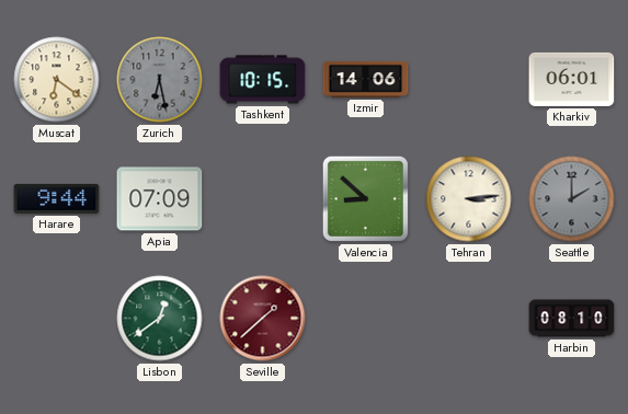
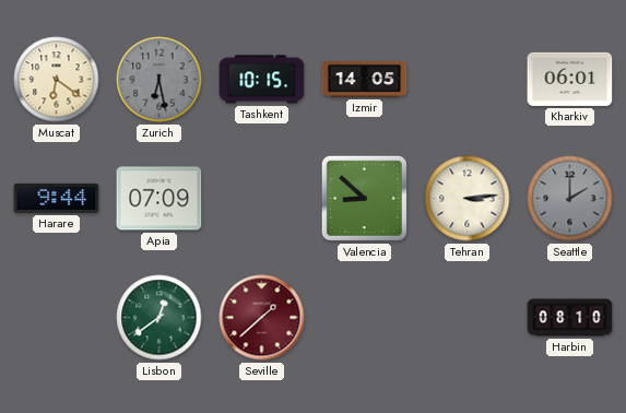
Izmir: 14:06 -> 14:05 (365, 79)
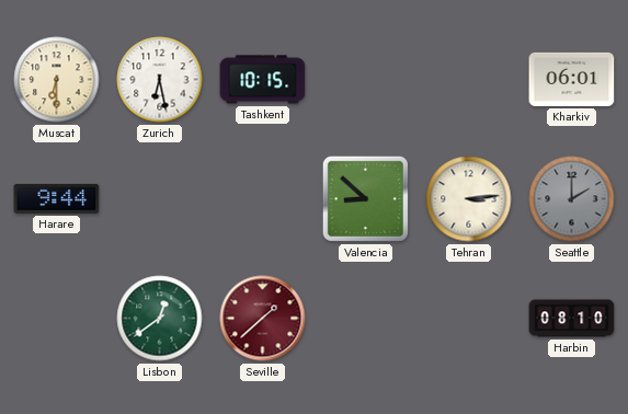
Muscat: 6:21 -> 6:30 (57, 80)
Zurich dial: grey -> white (160, 80)
Izmir: 14:05 -> none (365, 79)
Apia: 07:09 -> none (160, 199)
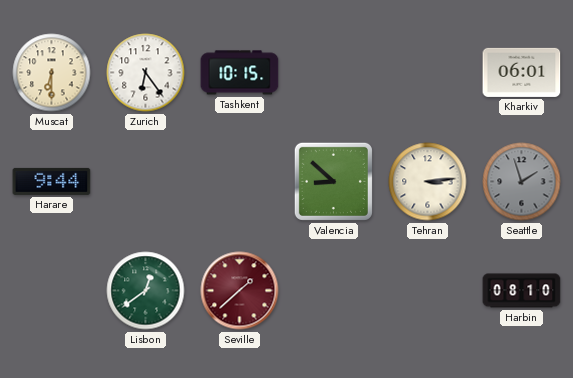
Zurich: 6:28 -> 6:24 (146, 73)
Seattle: 2:00 -> 1:57 (522, 182)
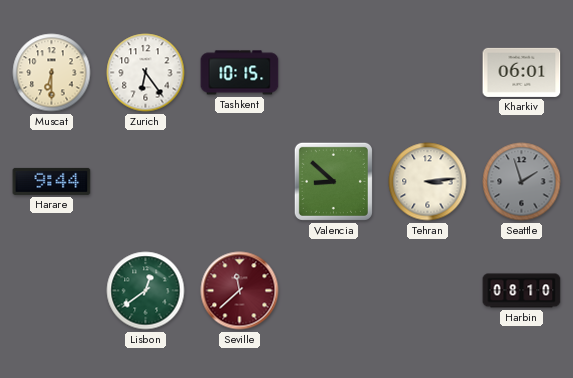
Seville: 1:38 -> 11:38 (240, 291)
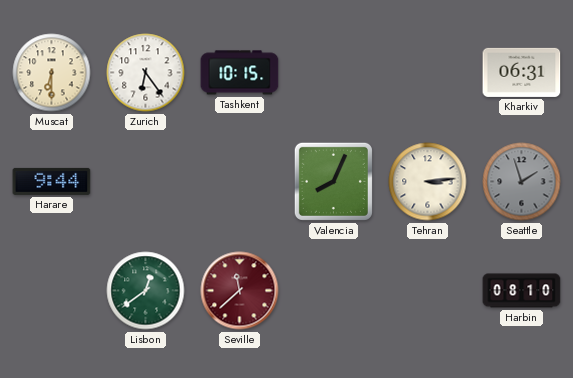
Kharkiv: 06:01 -> 06:31 (522, 72)
Valencia: 8:52 -> 8:04 (333, 181)
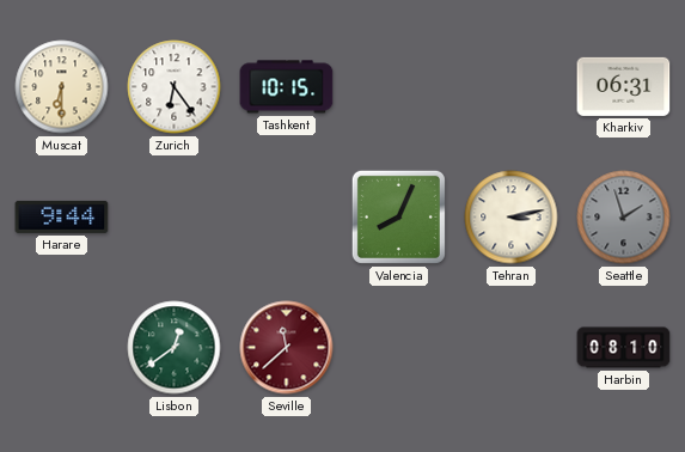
Tehran: 3:14 -> 3:13 (512, 218)
